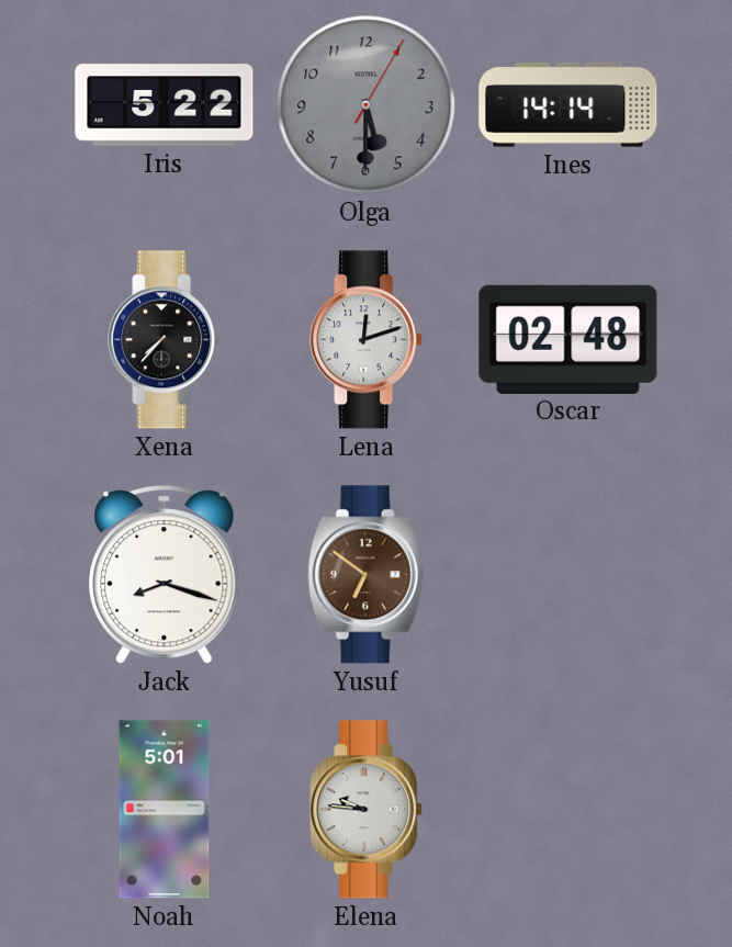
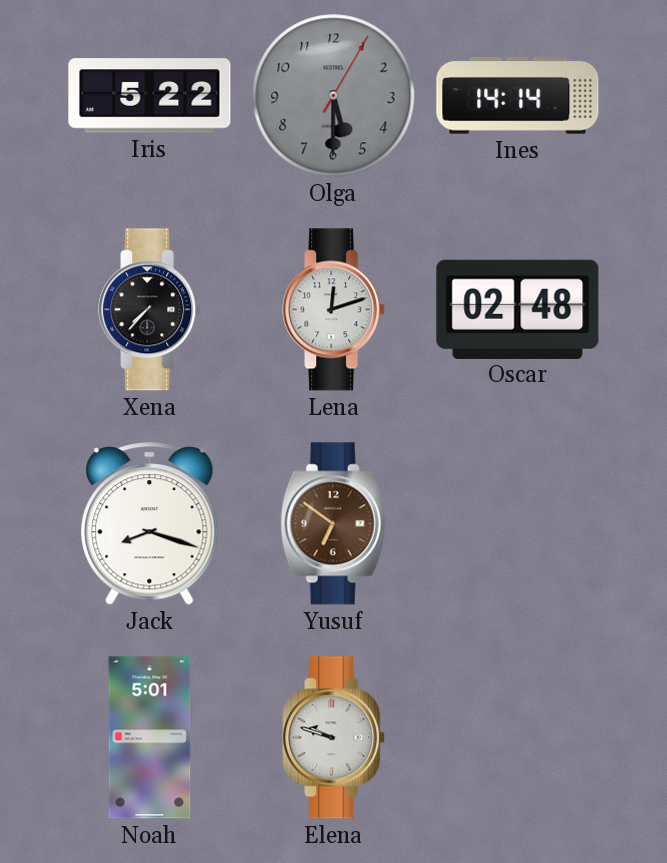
Elena: 9:46 -> 9:48 (334, 738)
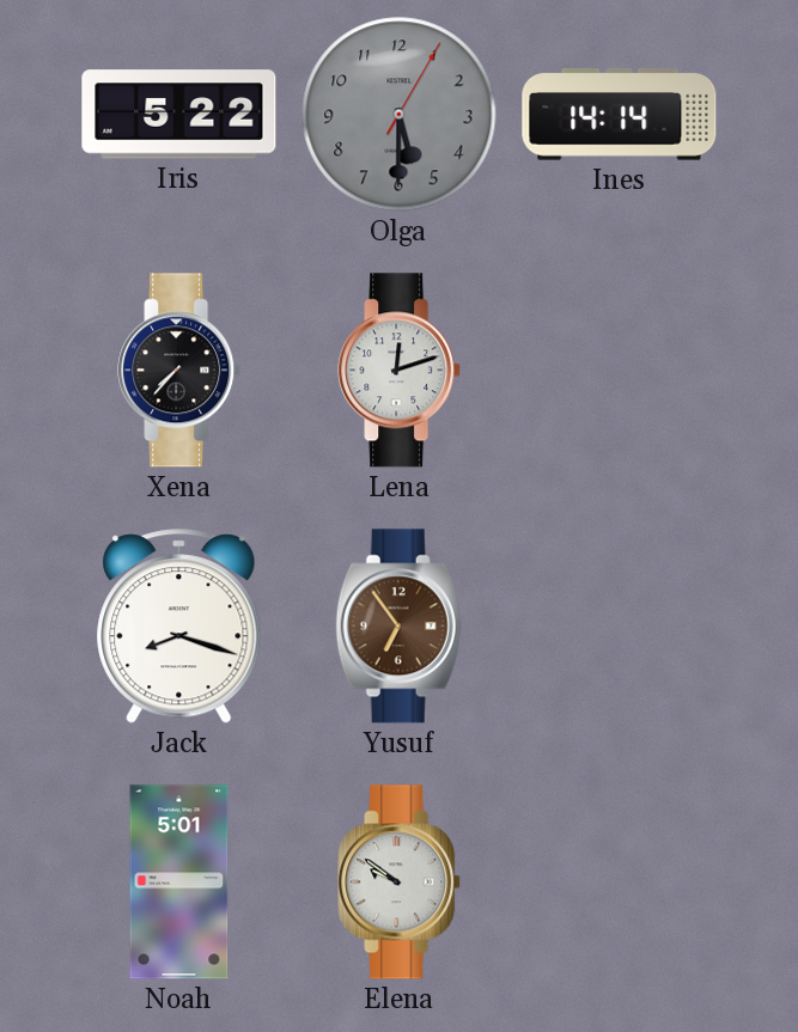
Oscar: 02:48 -> none (518, 309)
Yusuf: 6:51 -> 6:54 (400, 627)
Elena: 9:48 -> 9:51 (400, 883)
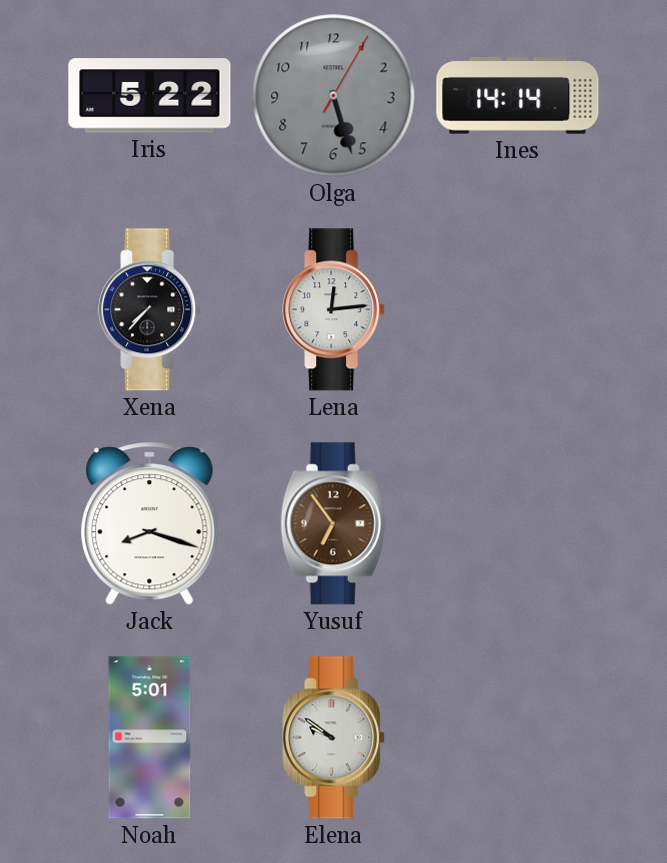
Olga: 5:30 -> 5:27 (334, 96)
Lena: 12:12 -> 12:14 (334, 310)
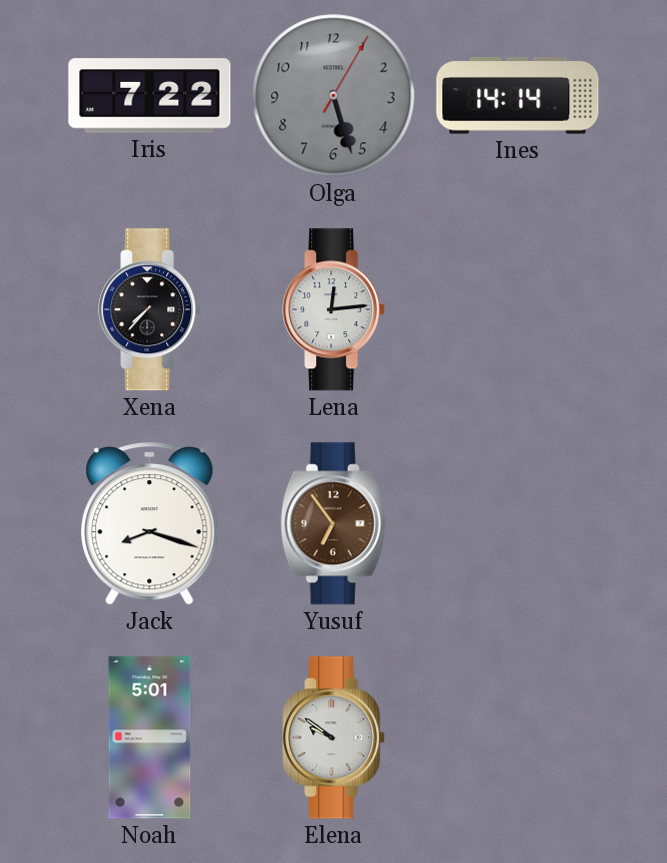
Iris: 5:22 -> 7:22 (150, 96)
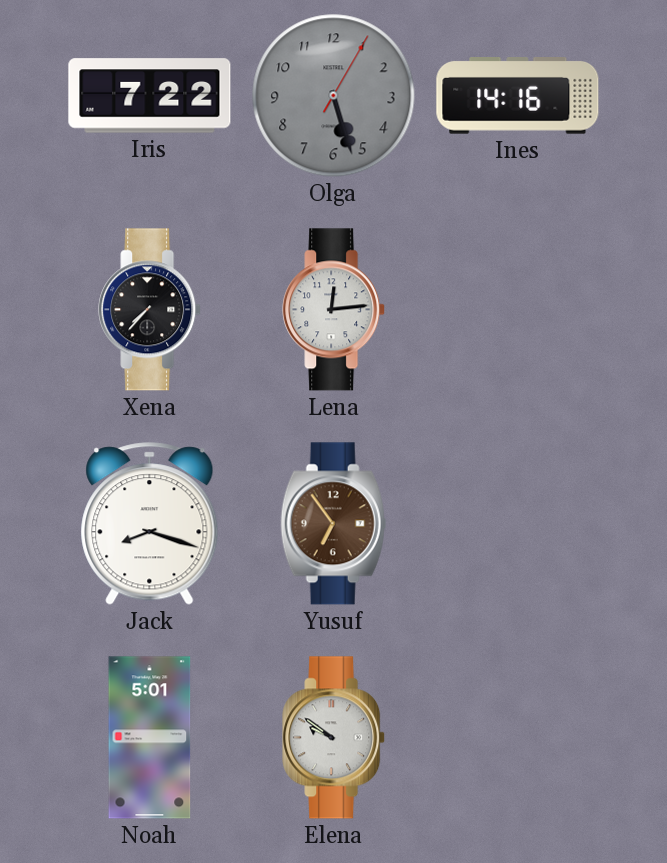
Ines: 14:14 -> 14:16 (518, 96)
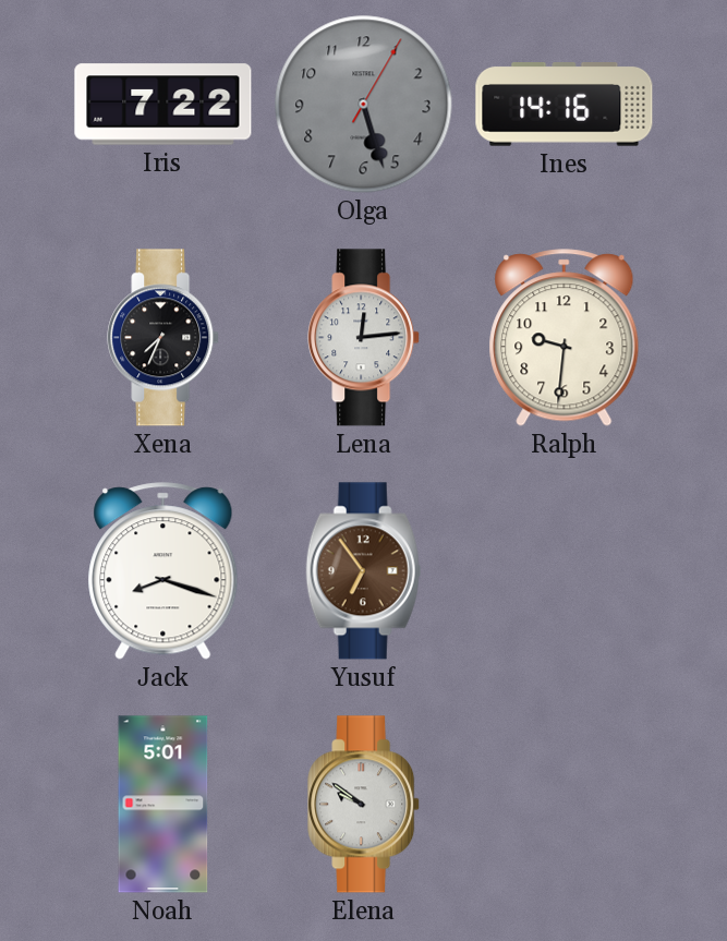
Xena: 7:37 -> 7:34 (163, 338)
Ralph: none -> 9:31 (565, 338)
